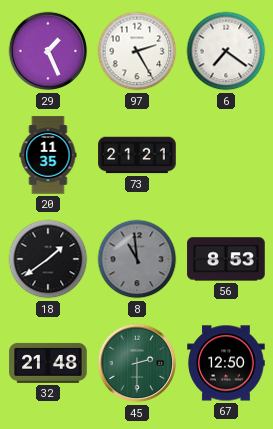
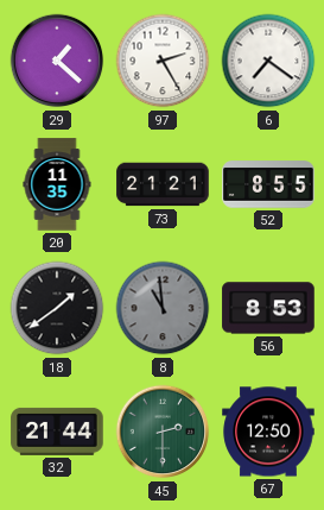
29: 1:26 -> 1:22 (57, 61)
52: none -> 8:55 (268, 184)
32: 21:48 -> 21:44 (57, 432)
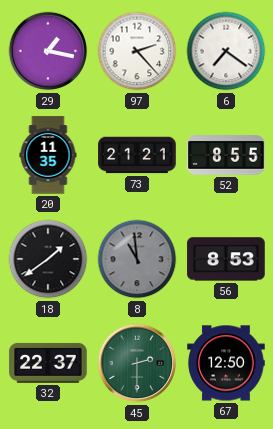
29: 1:22 -> 1:17 (48, 51)
97: 2:25 -> 2:23 (137, 51)
32: 21:44 -> 22:37 (48, 363)
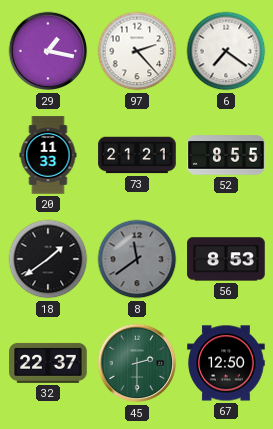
20: 11:35 -> 11:33 (48, 155)
8: 10:59 -> 11:39 (137, 259)
